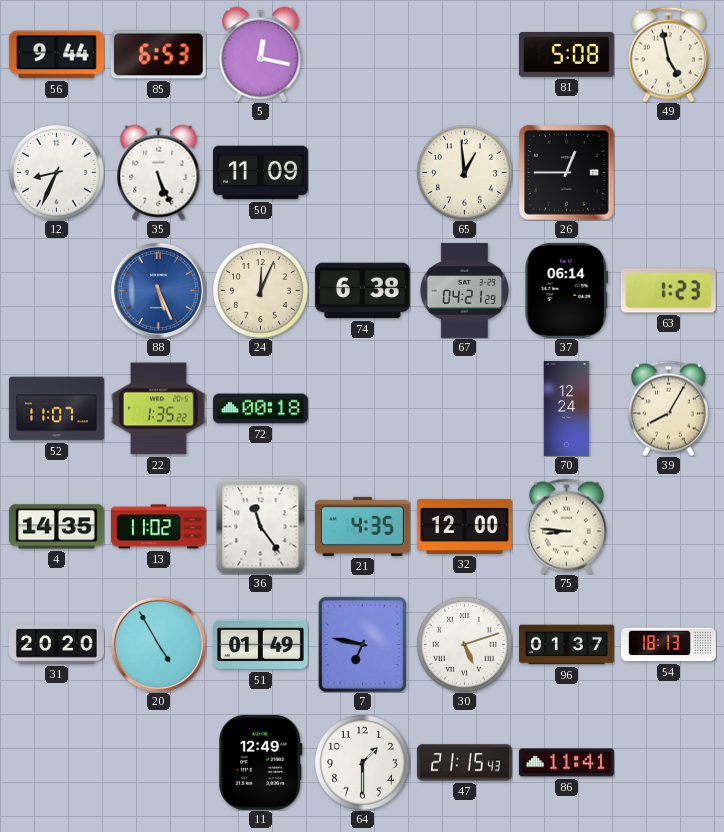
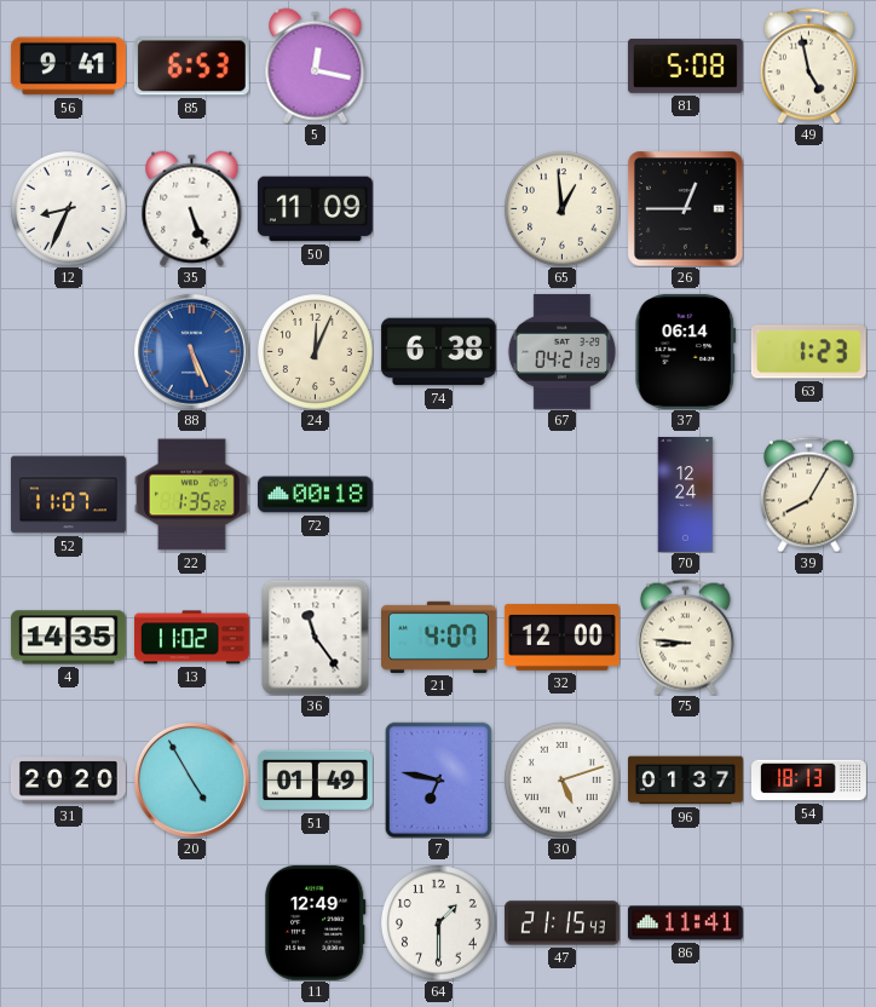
56: 9:44 -> 9:41 (68, 67)
21: 4:35 -> 4:07 (438, 637)
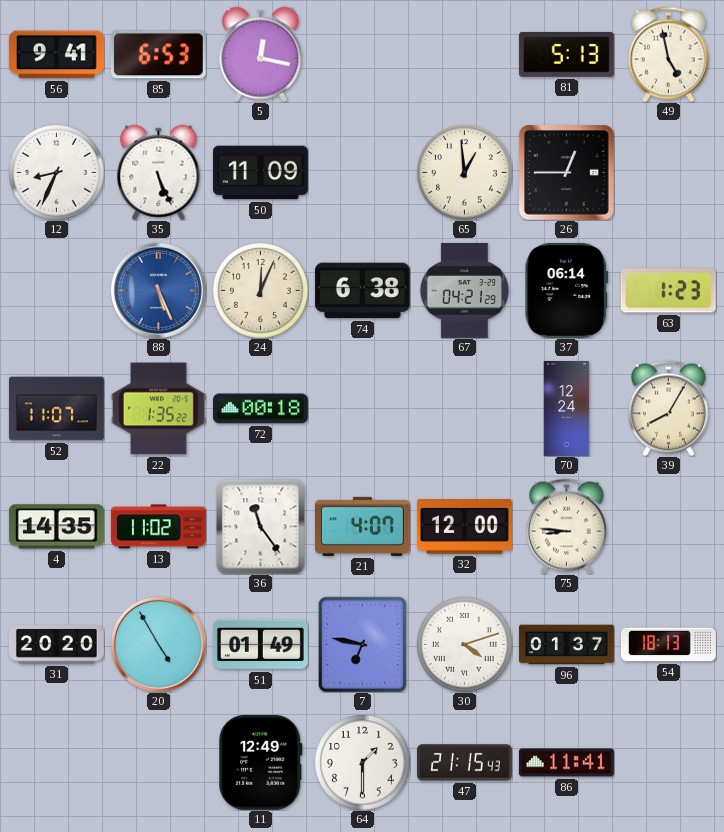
81: 5:08 -> 5:13 (566, 54)
30: 5:12 -> 4:12 (465, 645)
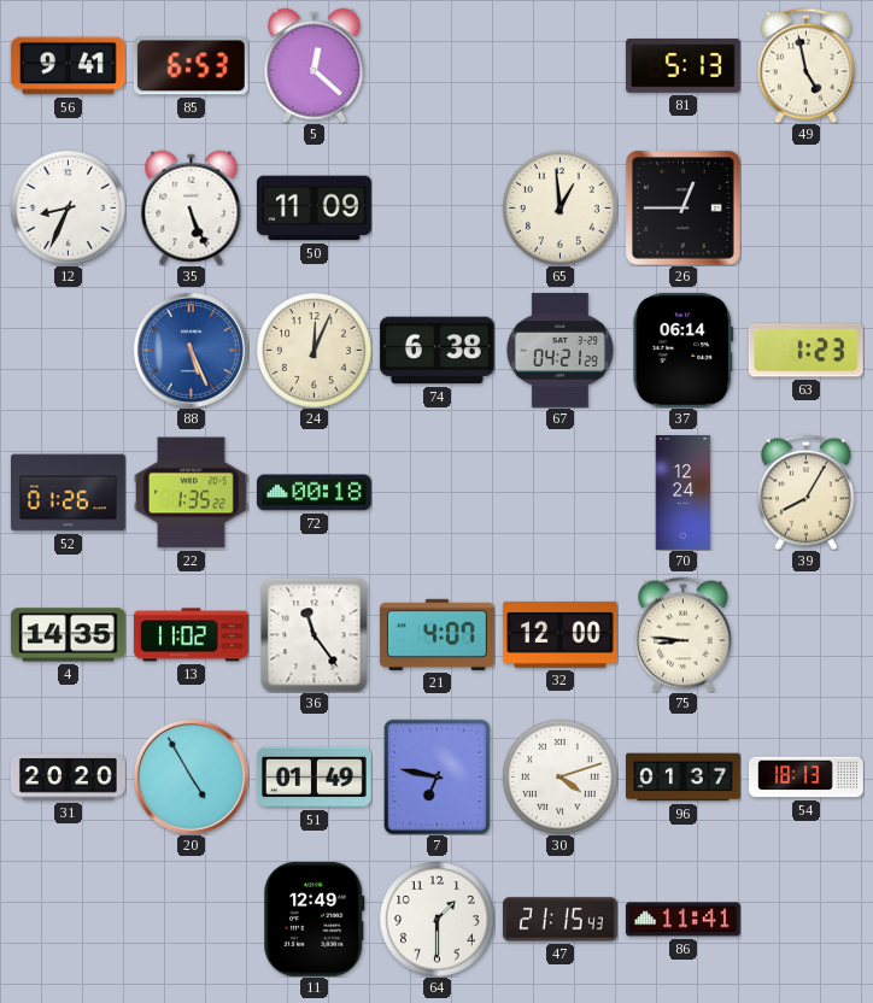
5: 12:17 -> 12:22 (315, 65)
52: 11:07 -> 01:26 (68, 493)
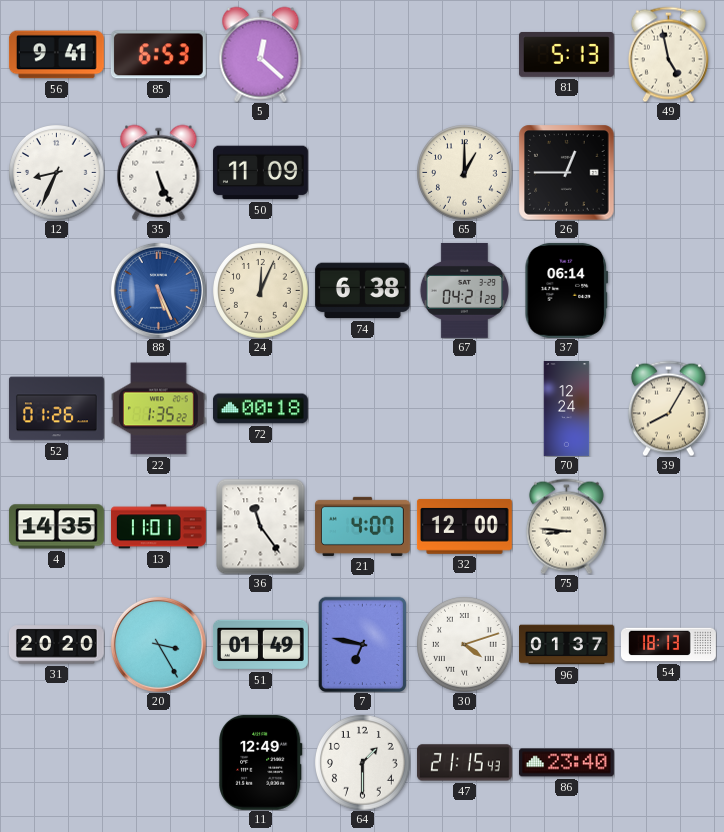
65: 12:59 -> 1:00 (465, 173)
63: 1:23 -> none (805, 351)
13: 11:02 -> 11:01 (158, 527)
20: 4:55 -> 3:25 (158, 644)
86: 11:41 -> 23:40 (566, 763)
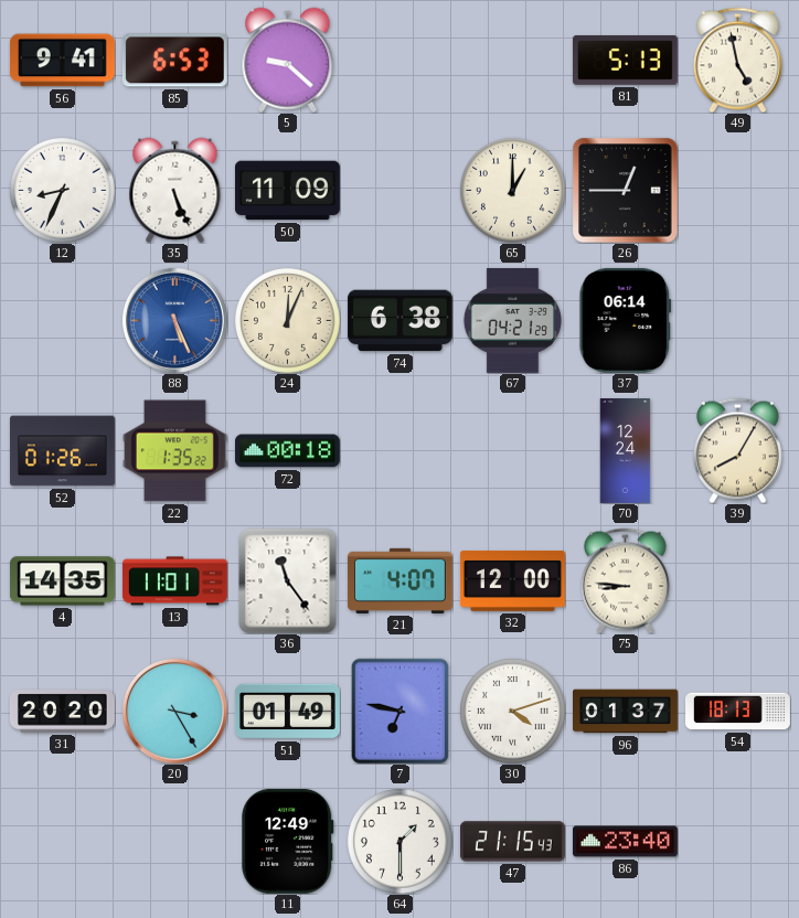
5: 12:22 -> 9:22 (288, 60)
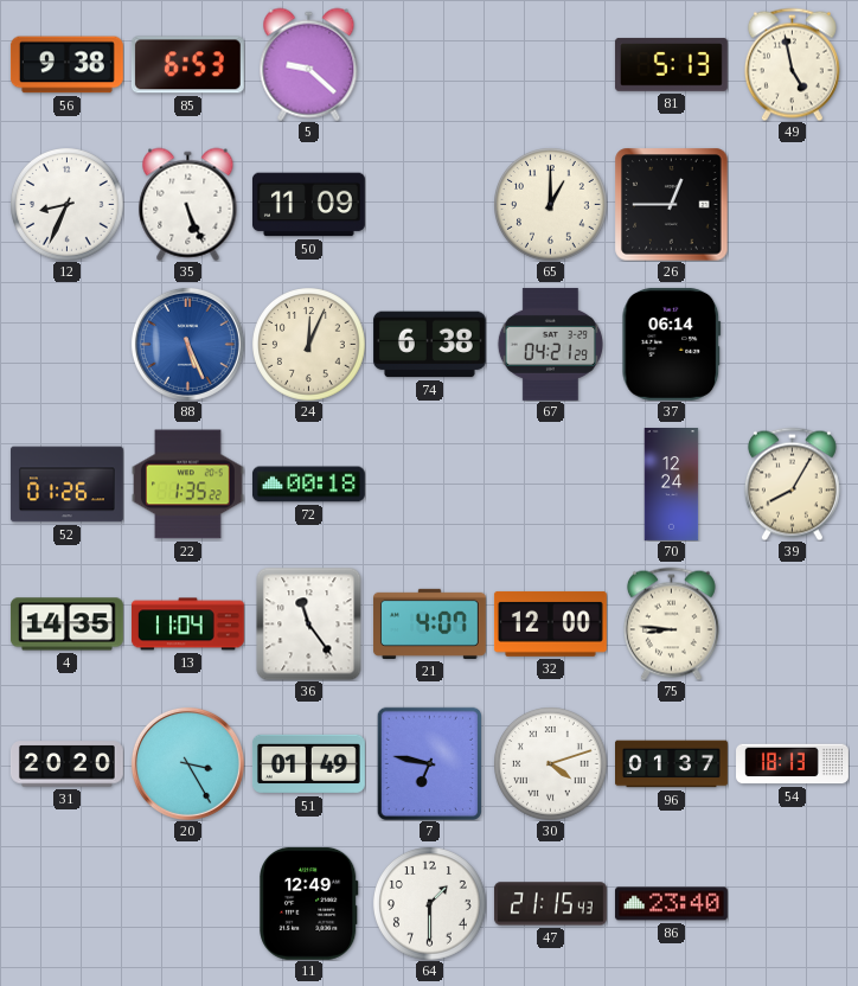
56: 9:41 -> 9:38 (66, 65)
13: 11:01 -> 11:04 (187, 625)
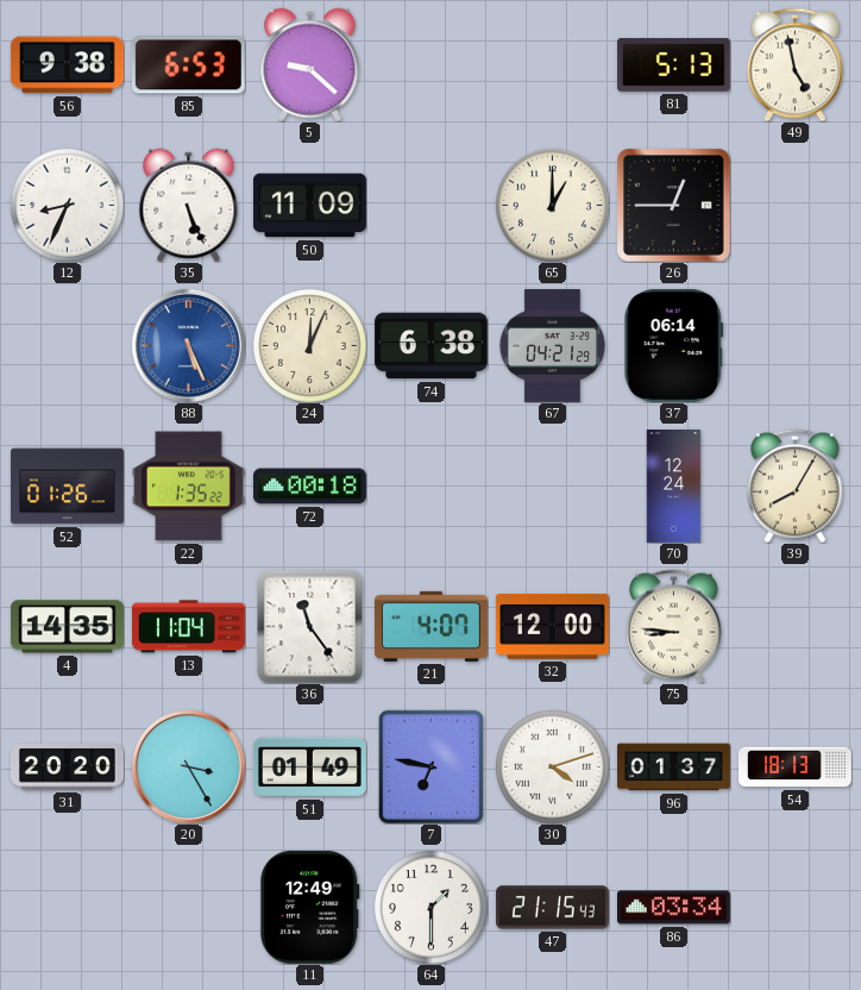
86: 23:40 -> 03:34 (673, 908)
